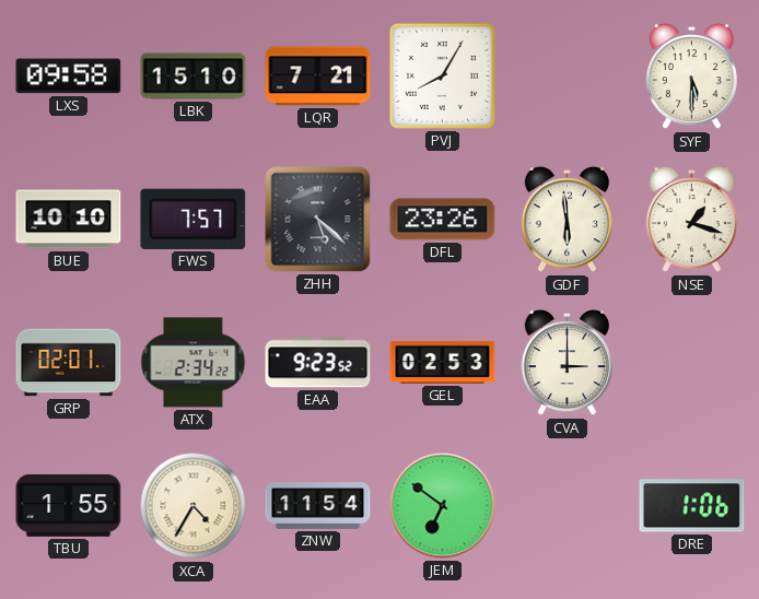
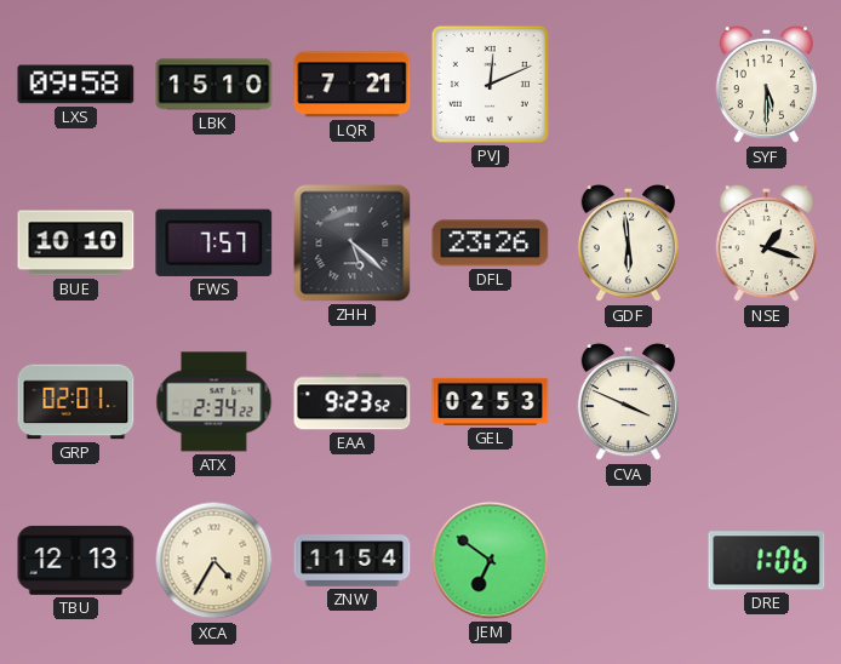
PVJ: 8:05 -> 12:11 (490, 84)
CVA: 3:00 -> 3:49 (628, 402)
TBU: 1:55 -> 12:13 (76, 560)
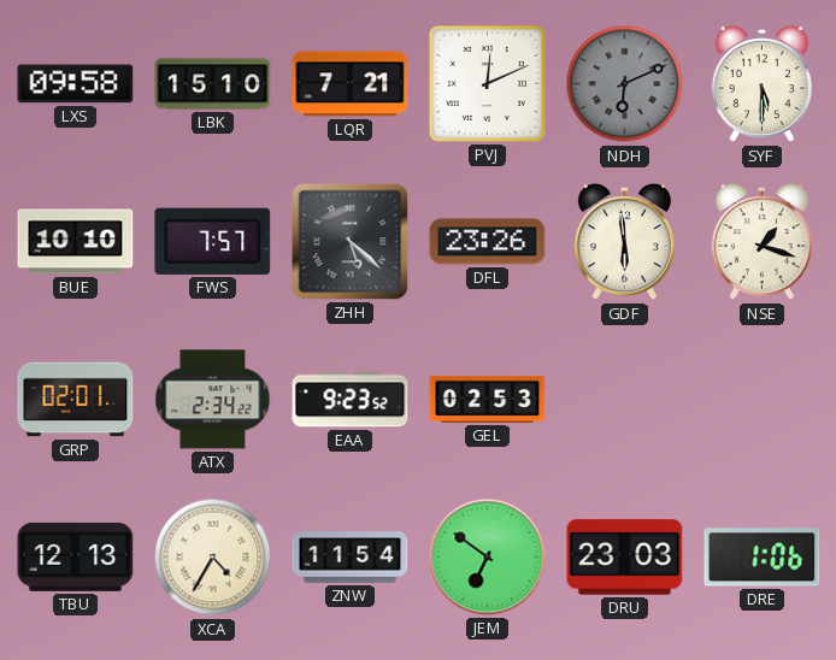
NDH: none -> 6:11 (625, 84)
CVA: 3:49 -> none (628, 402)
DRU: none -> 23:03 (625, 558)
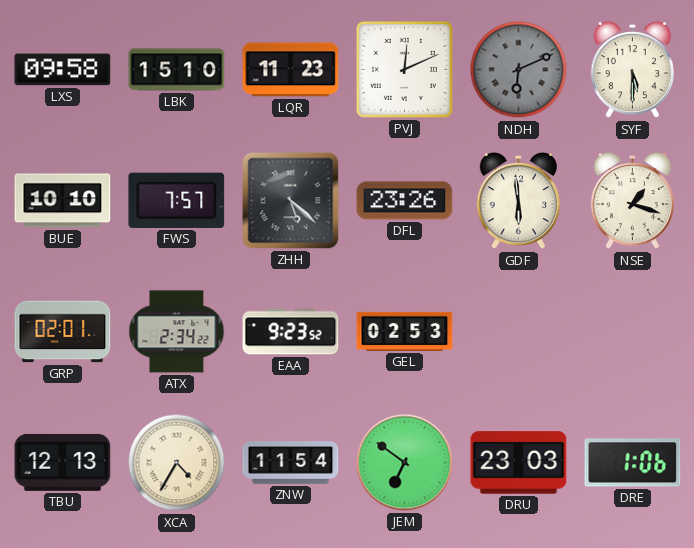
LQR: 7:21 -> 11:23 (291, 70)
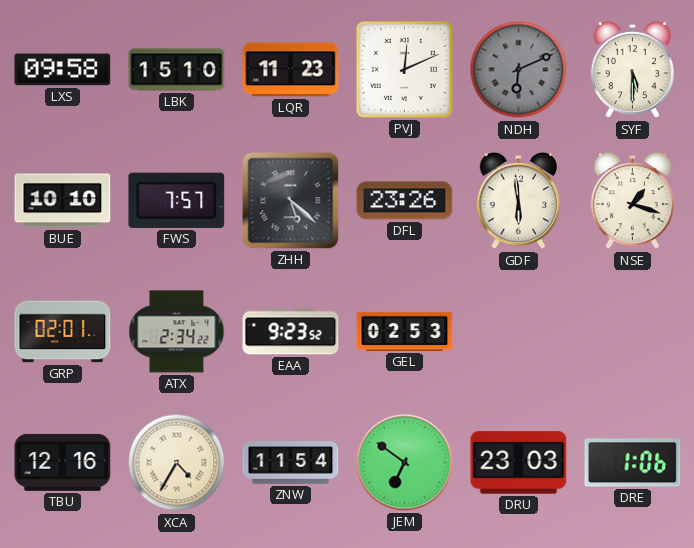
TBU: 12:13 -> 12:16 (63, 462)
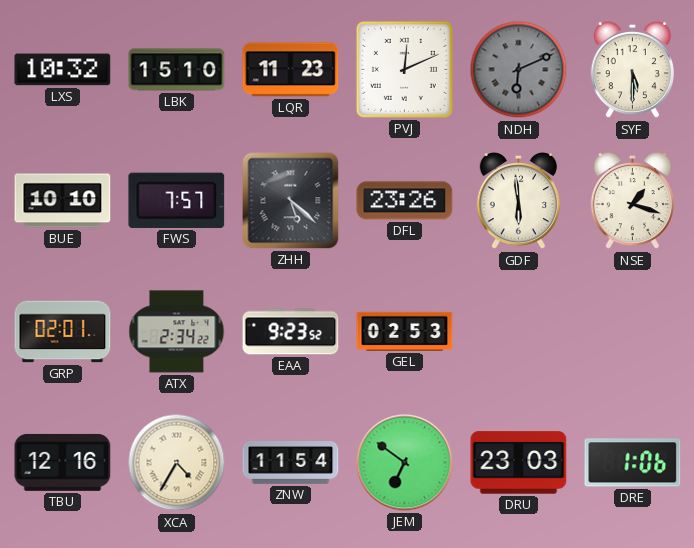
LXS: 09:58 -> 10:32 (63, 70)
